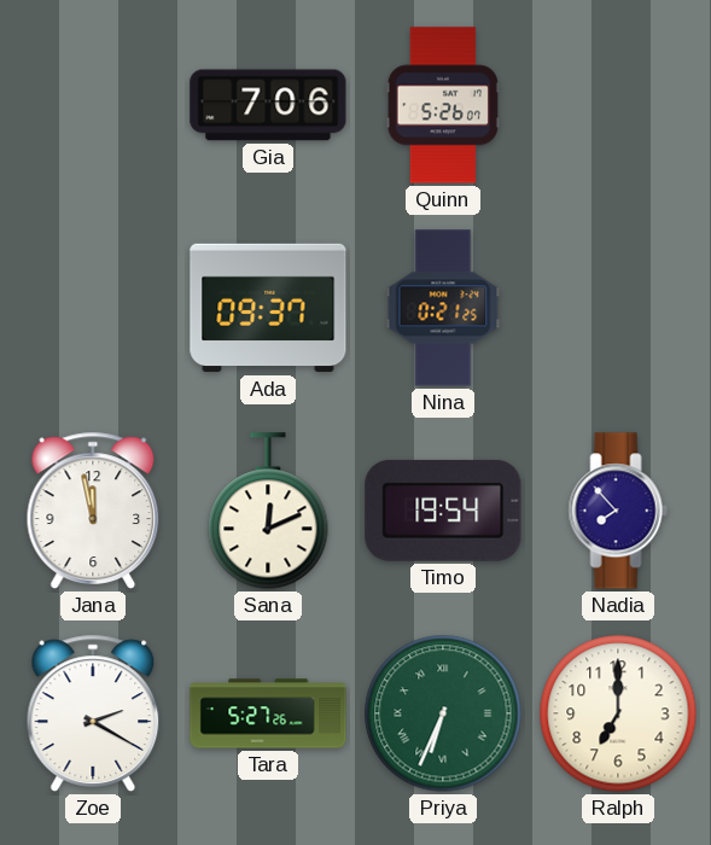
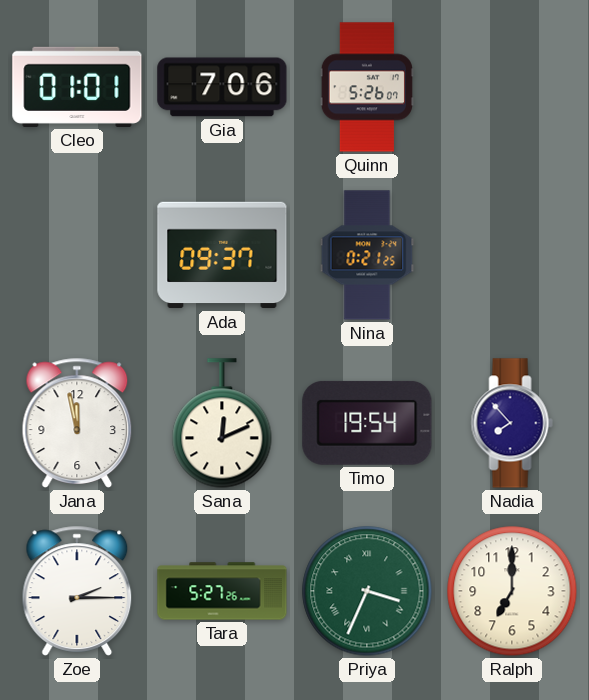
Cleo: none -> 01:01 (77, 87)
Zoe: 2:20 -> 2:15 (77, 591)
Priya: 6:34 -> 3:34 (367, 591)
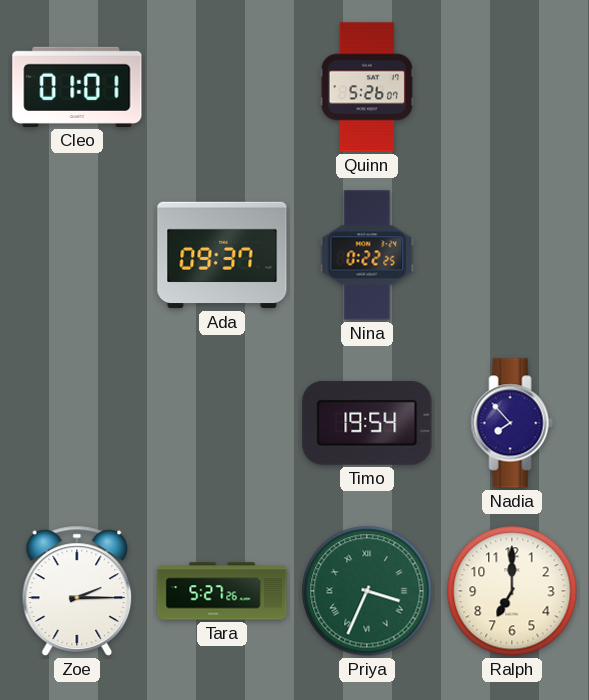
Gia: 7:06 -> none (222, 87)
Nina: 0:21 -> 0:22 (367, 255)
Jana: 11:58 -> none (77, 423)
Sana: 12:11 -> none (222, 423)
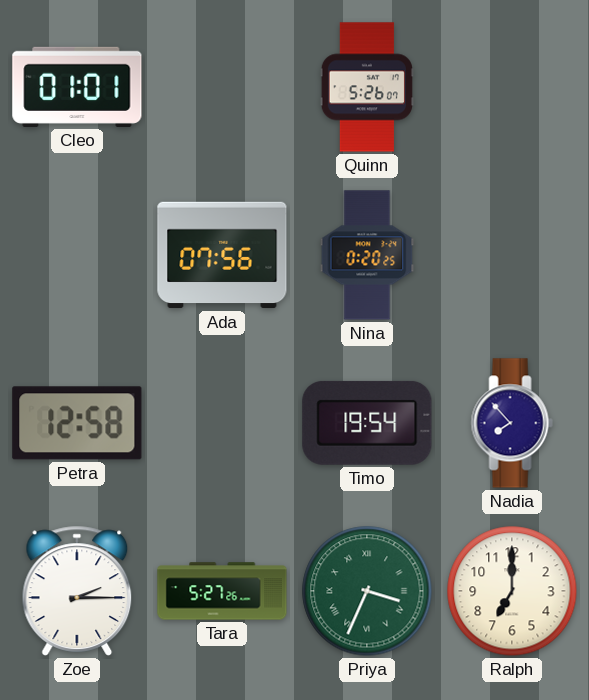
Ada: 09:37 -> 07:56 (222, 255)
Nina: 0:22 -> 0:20 (367, 255)
Petra: none -> 12:58 (77, 423)
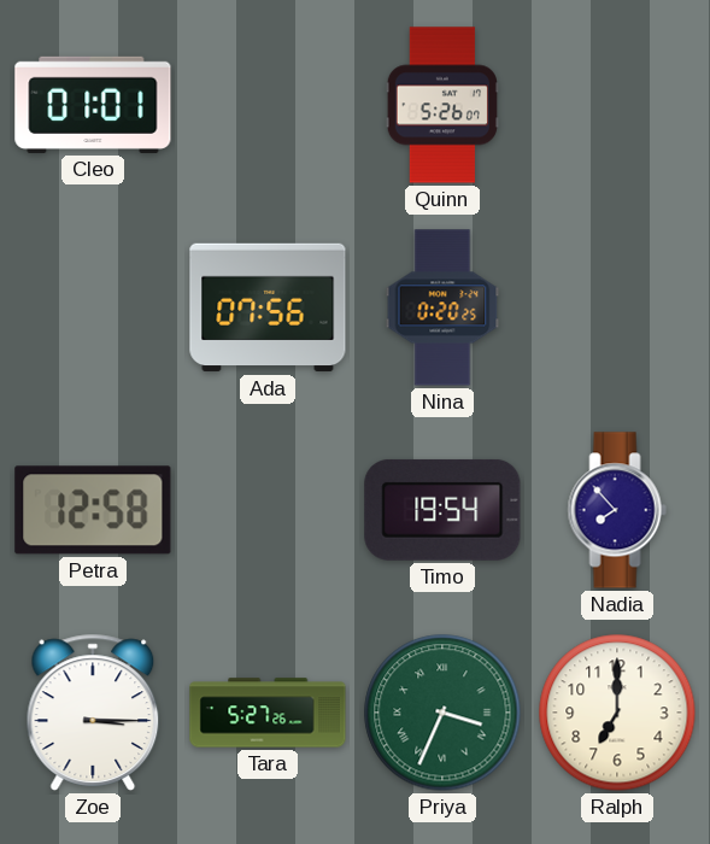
Zoe: 2:15 -> 3:15 (93, 713)
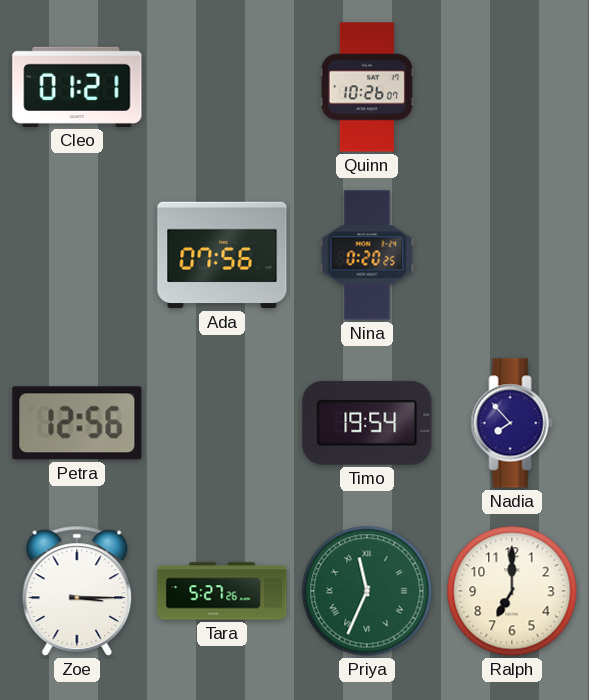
Cleo: 01:01 -> 01:21 (77, 87)
Quinn: 5:26 -> 10:26 (367, 87)
Petra: 12:58 -> 12:56 (77, 423)
Priya: 3:34 -> 11:34 (367, 591)
